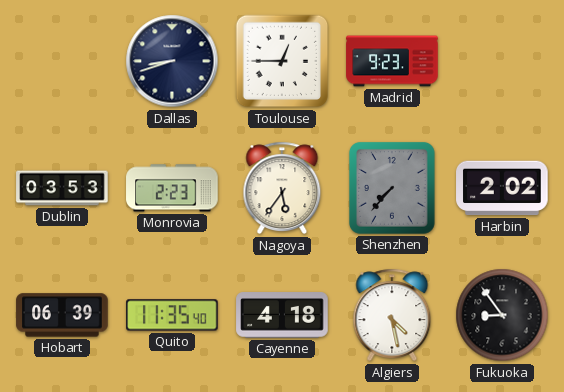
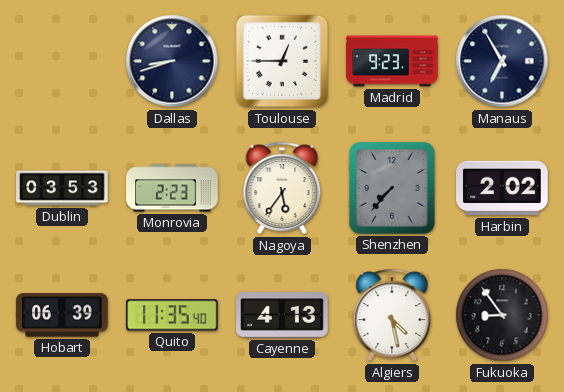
Manaus: none -> 6:55 (502, 61)
Cayenne: 4:18 -> 4:13 (282, 315)
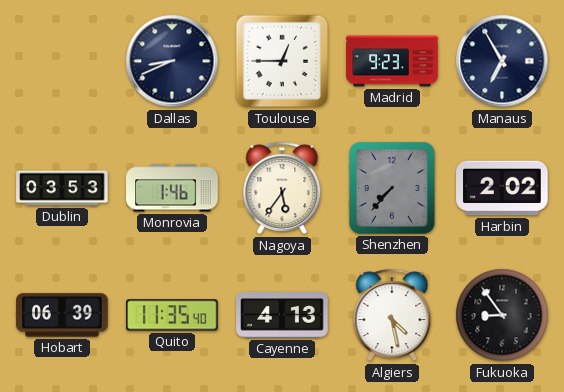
Dallas: 8:42 -> 8:41 (172, 61)
Monrovia: 2:23 -> 1:46 (172, 188)
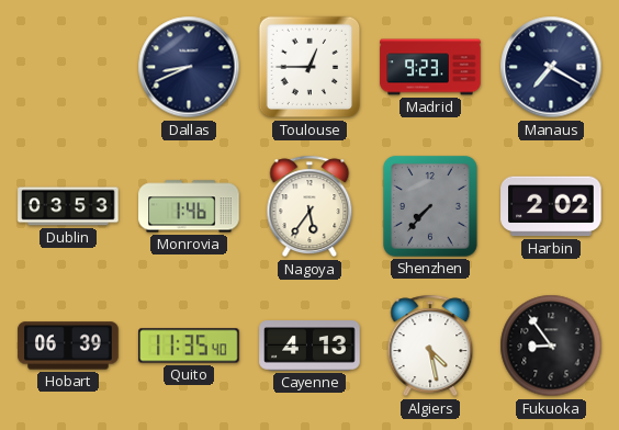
Manaus: 6:55 -> 7:20 (551, 67)
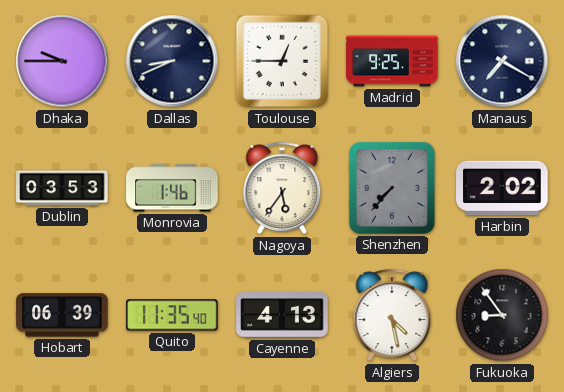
Dhaka: none -> 9:45 (62, 61)
Madrid: 9:23 -> 9:25 (392, 61)
